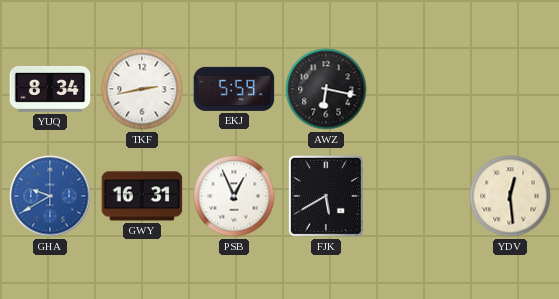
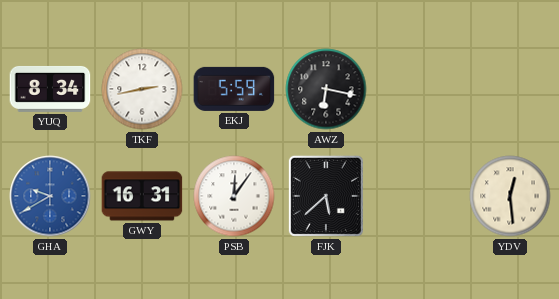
PSB: 12:56 -> 12:06 (234, 196)
FJK: 5:40 -> 5:38 (326, 196)
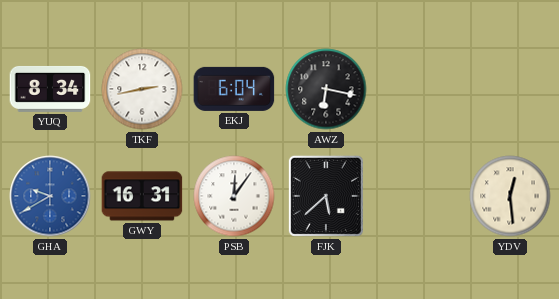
EKJ: 5:59 -> 6:04 (234, 89)
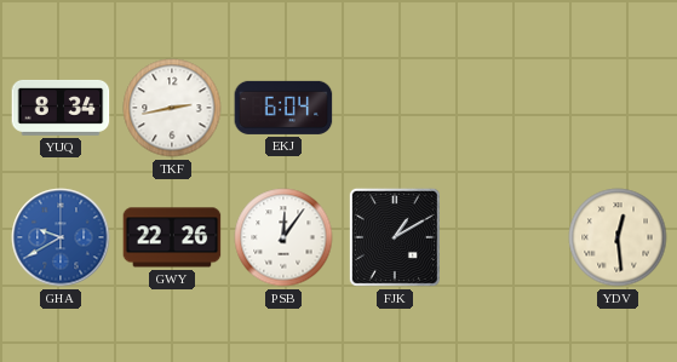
AWZ: 6:17 -> none (326, 89)
GWY: 16:31 -> 22:26 (172, 237)
FJK: 5:38 -> 1:10 (395, 237)
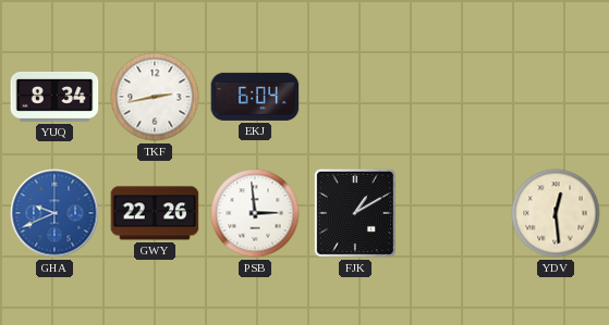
GHA: 9:40 -> 9:41 (54, 213)
PSB: 12:06 -> 2:59 (255, 213)
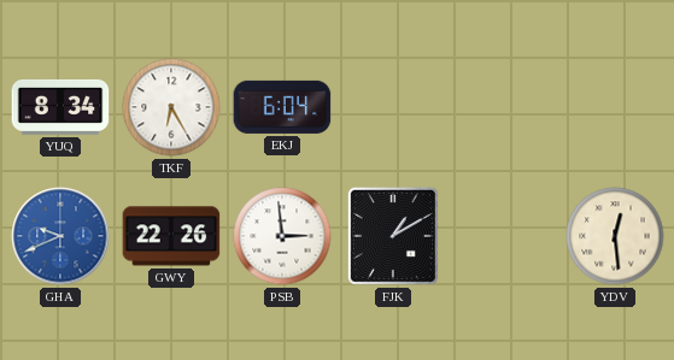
TKF: 2:43 -> 6:25 (171, 107)
